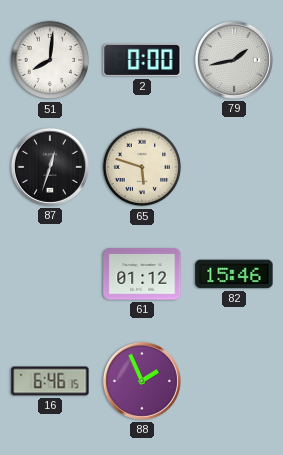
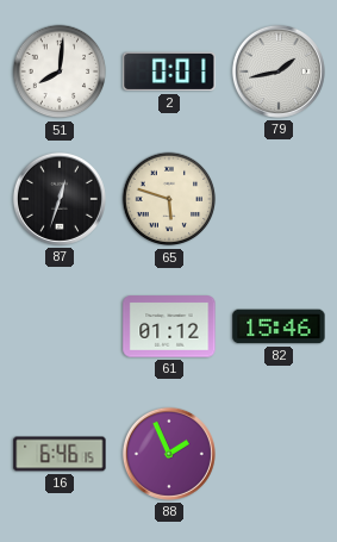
2: 0:00 -> 0:01 (169, 71)
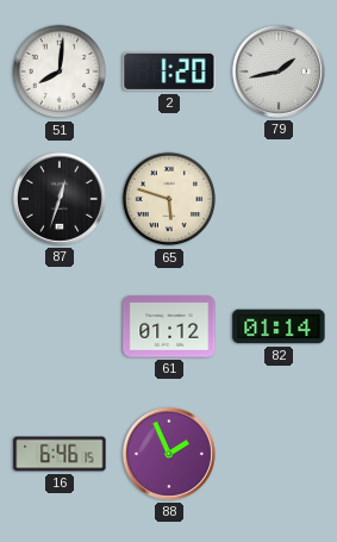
2: 0:01 -> 1:20 (169, 71)
82: 15:46 -> 01:14 (279, 326)
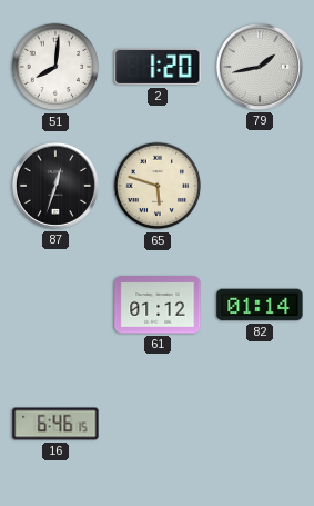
88: 1:56 -> none (169, 454)
